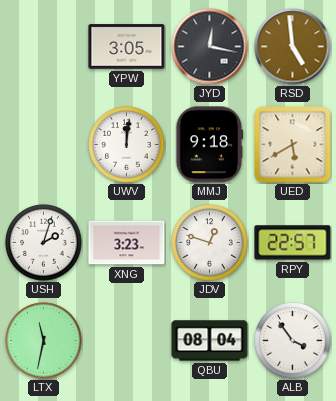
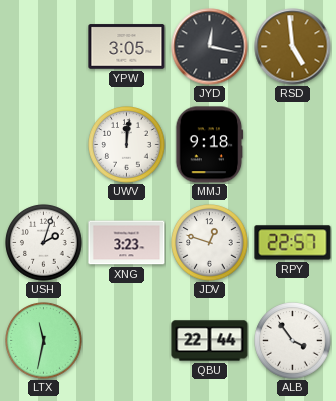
UED: 5:40 -> none (293, 145)
QBU: 08:04 -> 22:44 (210, 341)
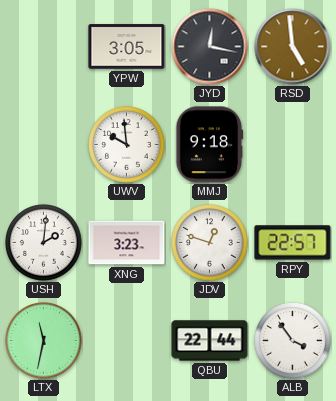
UWV: 12:01 -> 9:59 (127, 145)
USH: 2:03 -> 2:01 (44, 243)
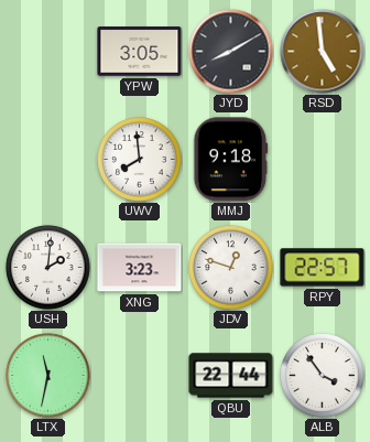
JYD: 12:17 -> 8:10 (231, 52)
UWV: 9:59 -> 7:59 (140, 160)
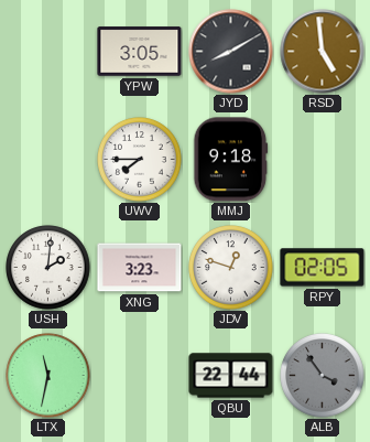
UWV: 7:59 -> 7:45 (140, 160)
RPY: 22:57 -> 02:05 (323, 268)
ALB dial: white -> grey (323, 376)
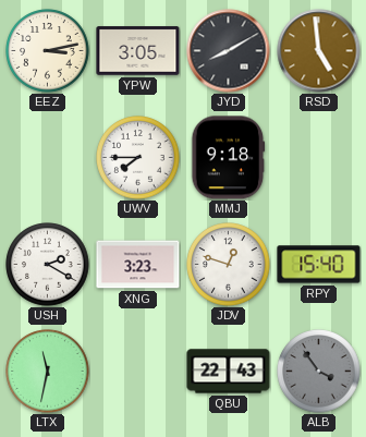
EEZ: none -> 3:13 (48, 51)
USH: 2:01 -> 2:20 (48, 265)
RPY: 02:05 -> 15:40 (319, 265)
QBU: 22:44 -> 22:43 (229, 372)
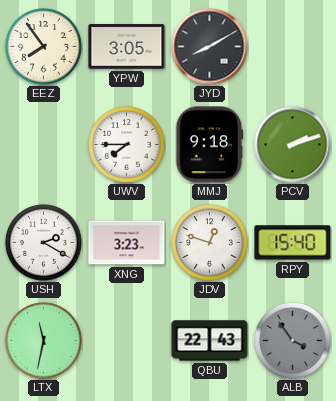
EEZ: 3:13 -> 7:54 (44, 47)
RSD: 4:59 -> none (319, 51)
PCV: none -> 2:12 (293, 145)
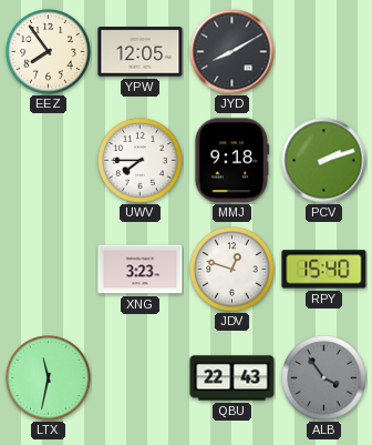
YPW: 3:05 -> 12:05 (141, 52)
USH: 2:20 -> none (44, 243)
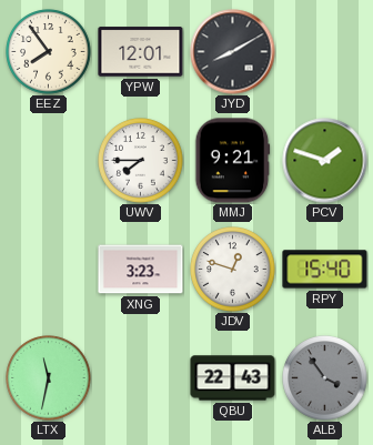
YPW: 12:05 -> 12:01 (141, 52)
MMJ: 9:18 -> 9:21 (233, 161)
PCV: 2:12 -> 1:48 (325, 161)
